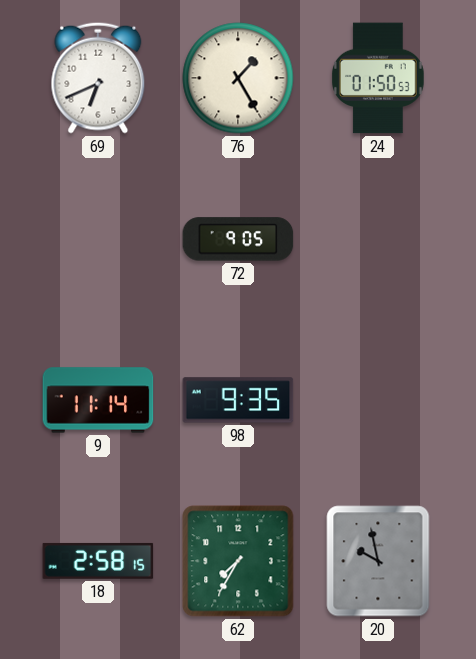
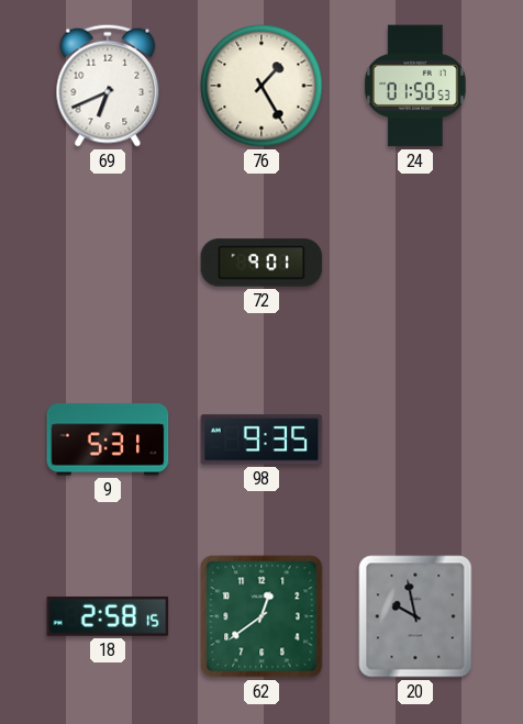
72: 9:05 -> 9:01 (261, 263)
9: 11:14 -> 5:31 (108, 439)
62: 7:35 -> 12:39 (261, 616)
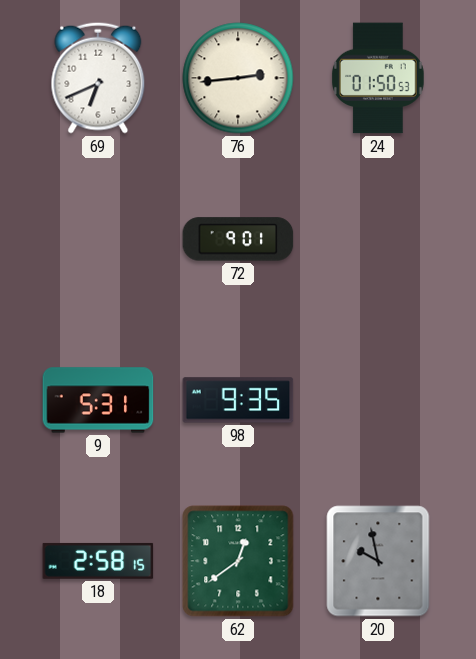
76: 1:25 -> 2:44 (238, 78)
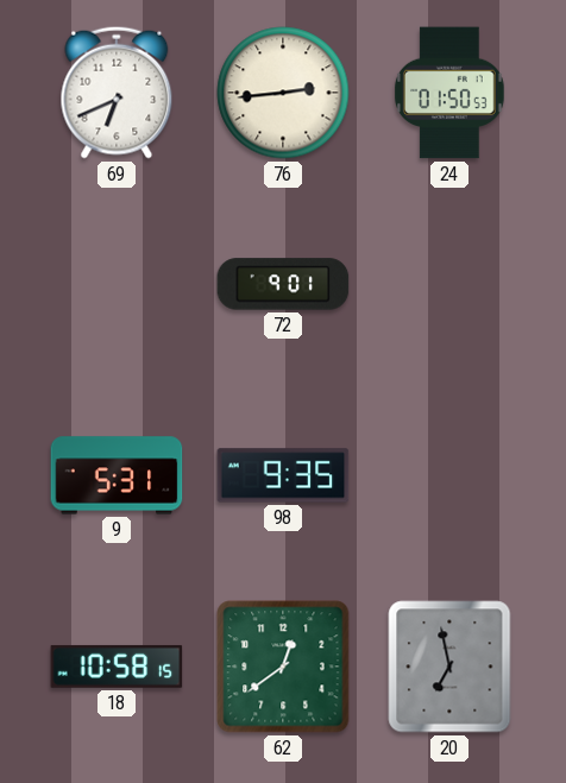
18: 2:58 -> 10:58 (117, 667)
20: 9:58 -> 6:58 (449, 667)
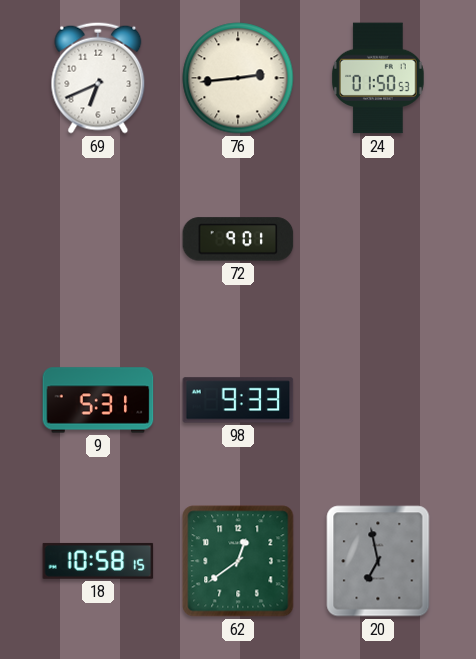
98: 9:35 -> 9:33 (238, 400)
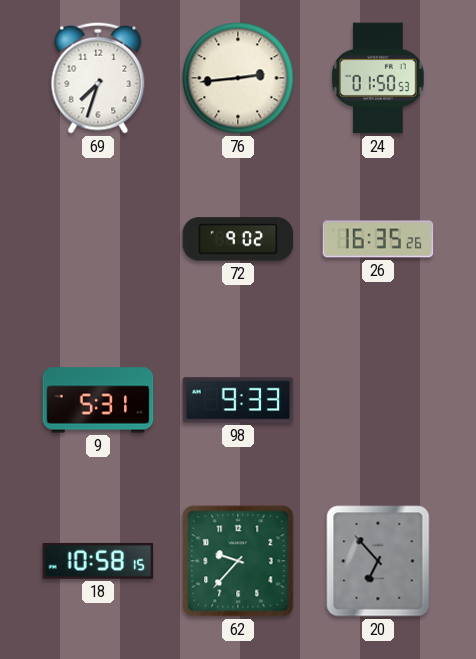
69: 6:41 -> 7:33 (98, 78)
72: 9:01 -> 9:02 (238, 239)
26: none -> 16:35 (378, 239)
62: 12:39 -> 9:37 (238, 561)
20: 6:58 -> 6:53 (378, 561)
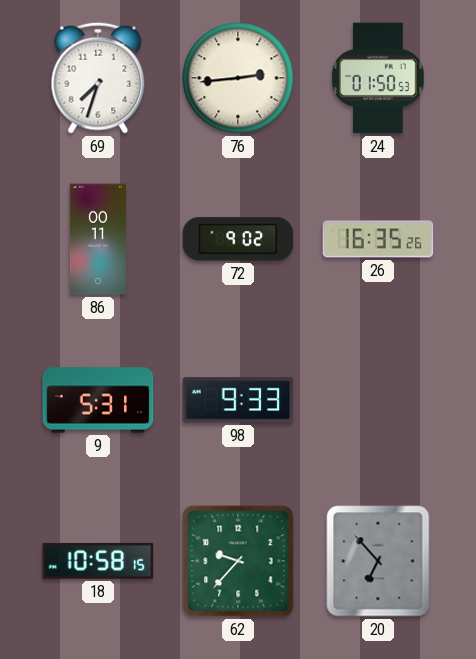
86: none -> 00:11 (97, 239)
